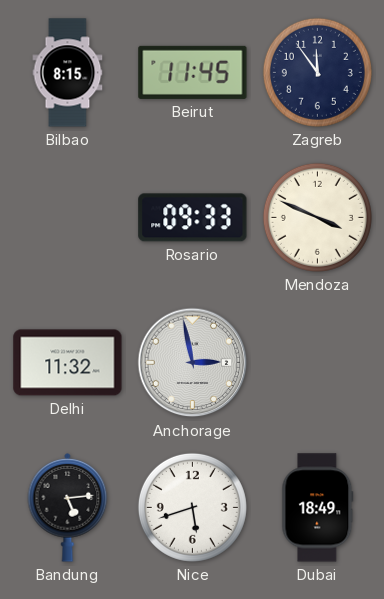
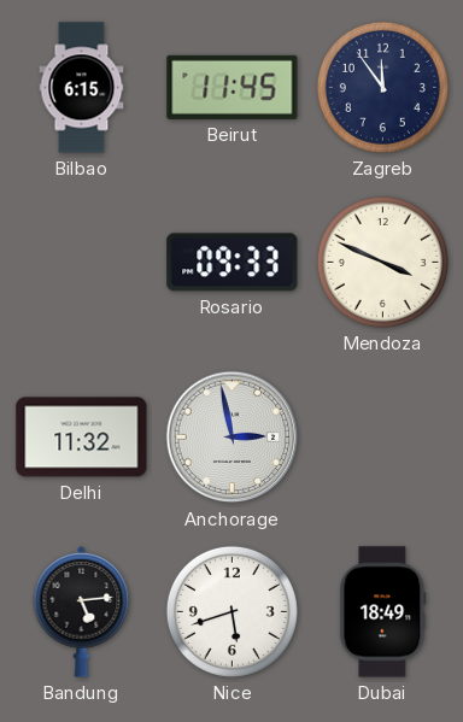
Bilbao: 8:15 -> 6:15 (82, 88)
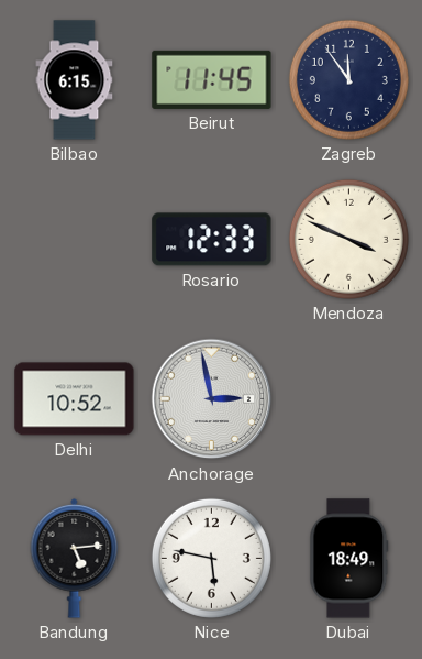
Rosario: 09:33 -> 12:33 (212, 240)
Delhi: 11:32 -> 10:52 (75, 399)
Nice: 5:42 -> 5:47 (211, 558)
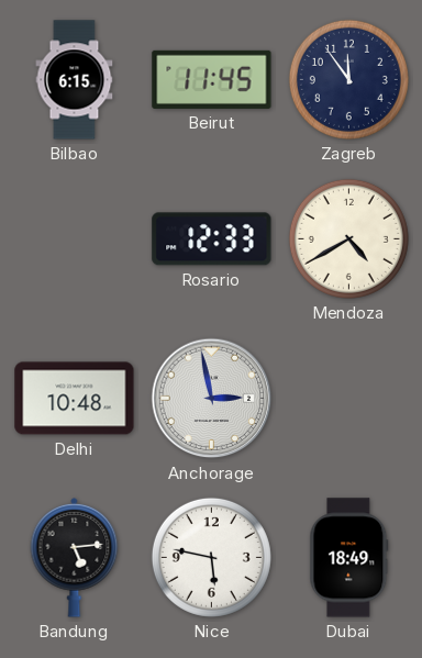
Mendoza: 3:49 -> 4:40 (348, 238)
Delhi: 10:52 -> 10:48 (75, 399)
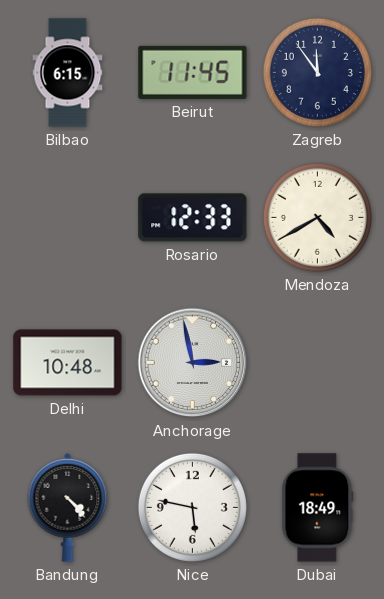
Bandung: 5:14 -> 4:23 (68, 507)
